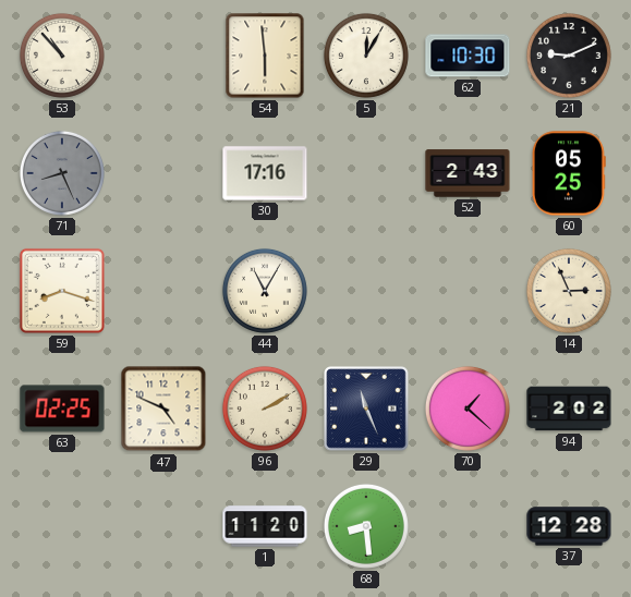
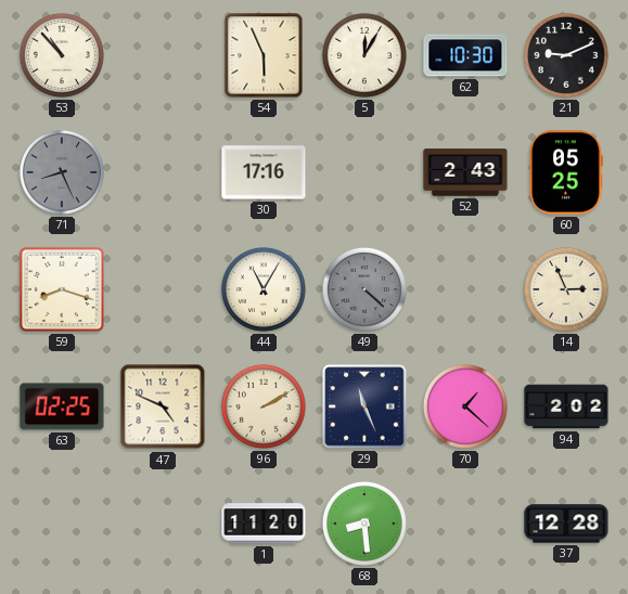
54: 5:59 -> 5:56 (264, 55)
49: none -> 4:22 (364, 289)
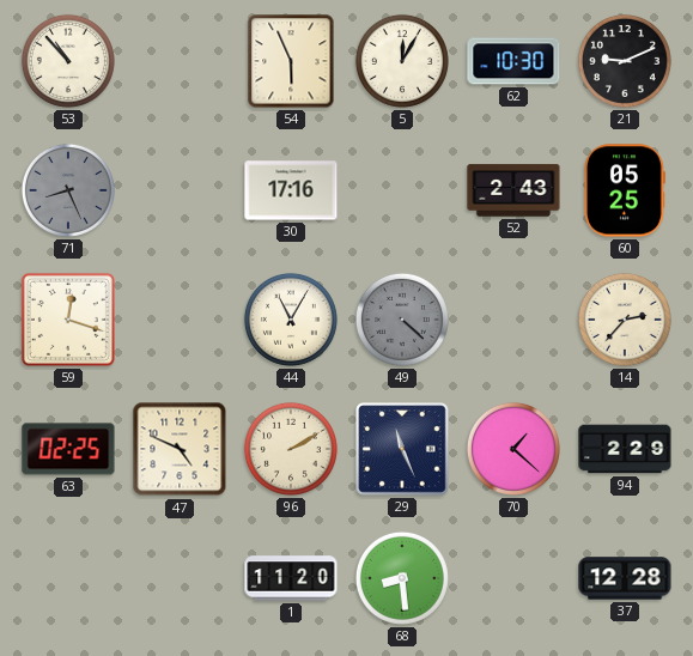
59: 8:18 -> 12:18 (68, 320)
14: 2:56 -> 2:37 (625, 320)
94: 2:02 -> 2:29 (625, 449)
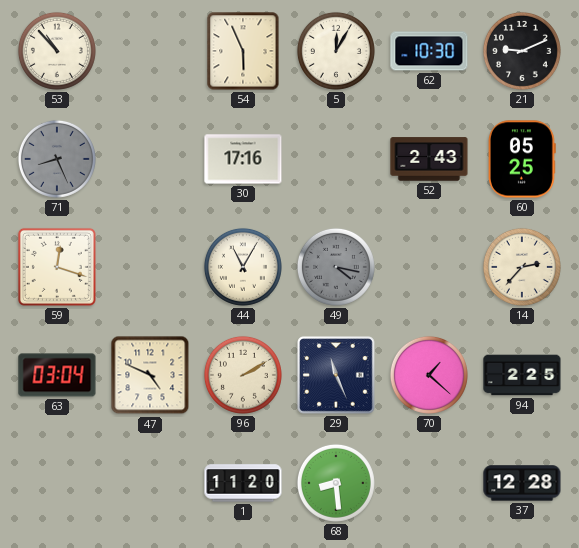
49: 4:22 -> 4:17 (336, 267)
63: 02:25 -> 03:04 (57, 375)
94: 2:29 -> 2:25 (522, 375)
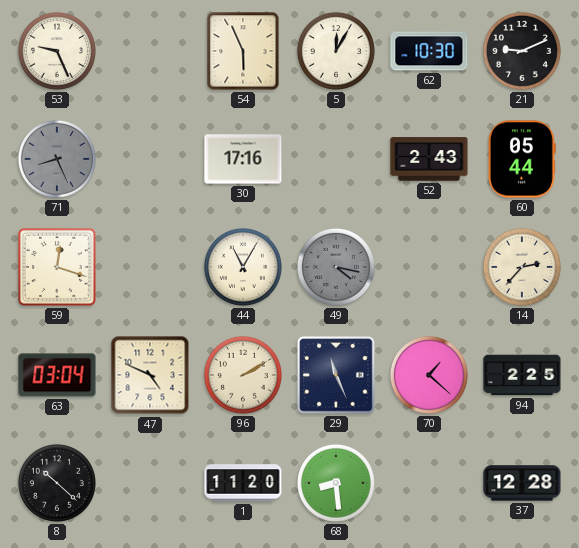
53: 10:53 -> 9:26 (57, 51)
60: 05:25 -> 05:44 (523, 159)
8: none -> 10:22 (57, 483)
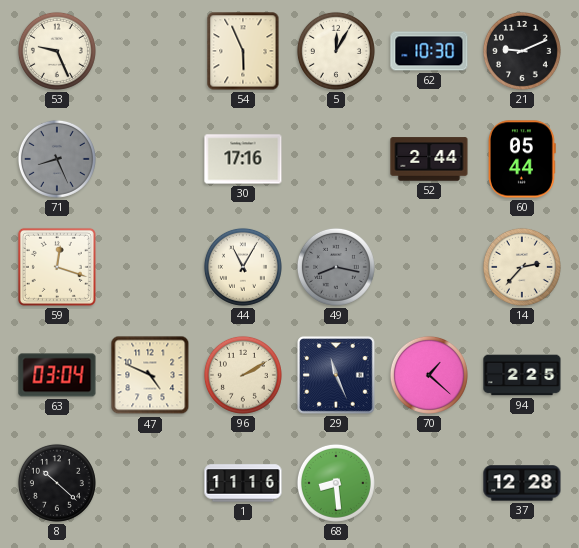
52: 2:43 -> 2:44 (429, 159)
49: 4:17 -> 8:17 (336, 267)
1: 11:20 -> 11:16 (243, 483)
